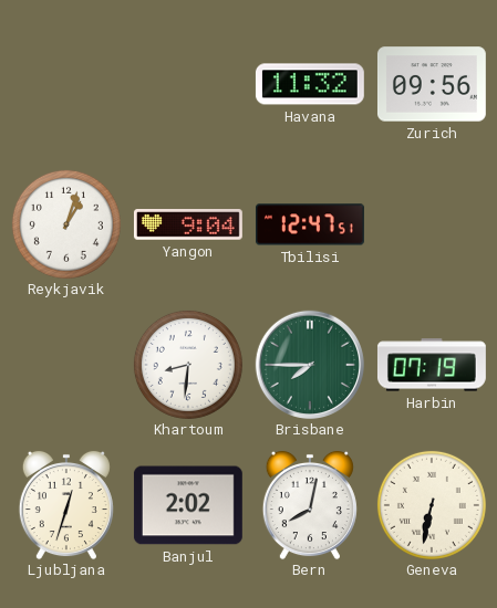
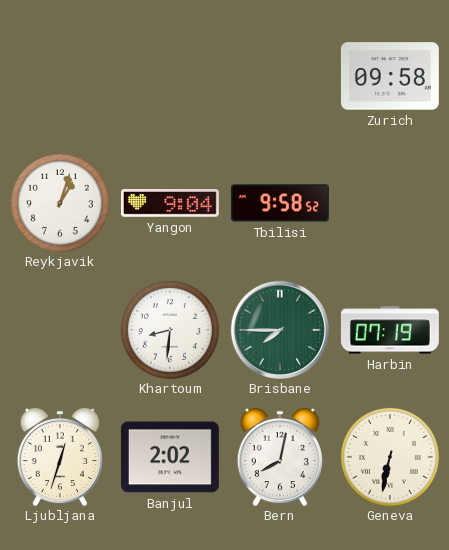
Havana: 11:32 -> none (310, 84)
Zurich: 09:56 -> 09:58 (390, 76)
Tbilisi: 12:47 -> 9:58 (280, 203)
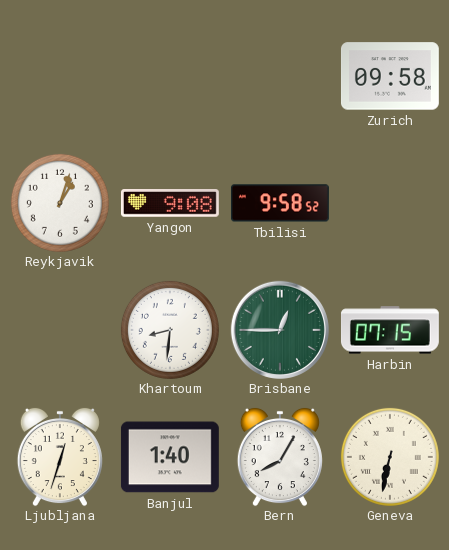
Yangon: 9:04 -> 9:08 (170, 203)
Brisbane: 7:45 -> 12:45 (280, 330)
Harbin: 07:19 -> 07:15 (390, 330)
Banjul: 2:02 -> 1:40 (170, 457)
Bern: 8:02 -> 8:05 (280, 457)
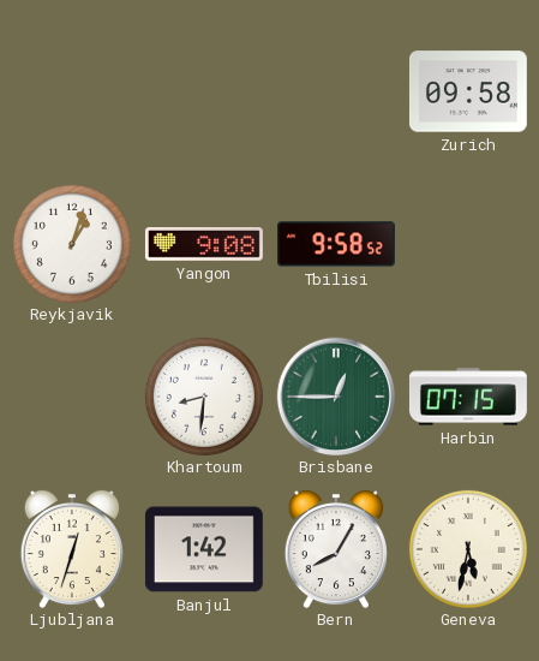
Banjul: 1:40 -> 1:42 (204, 549)
Geneva: 6:32 -> 5:32 (468, 549)
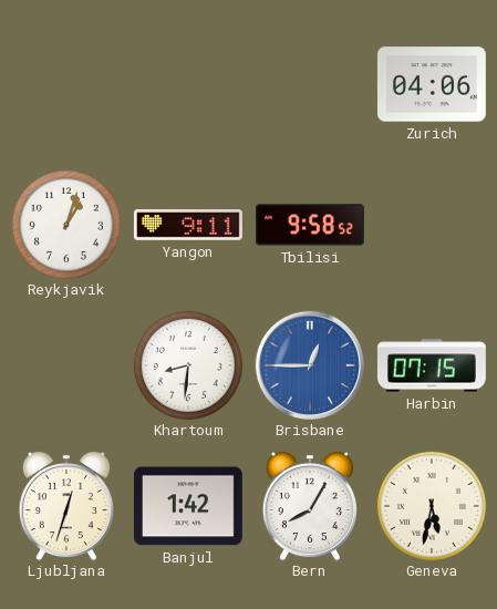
Zurich: 09:58 -> 04:06 (432, 84)
Yangon: 9:08 -> 9:11 (188, 225)
Brisbane dial: green -> blue (310, 365)
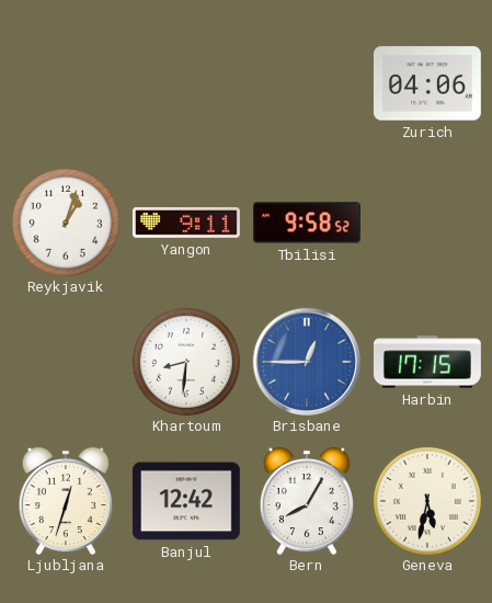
Harbin: 07:15 -> 17:15 (427, 362)
Banjul: 1:42 -> 12:42 (186, 501)
